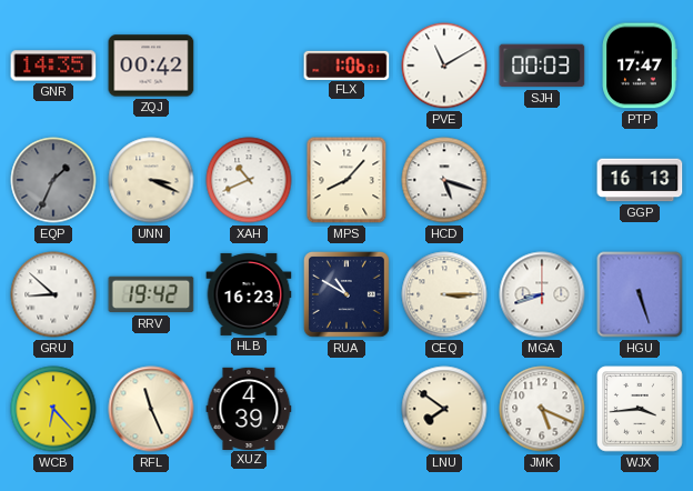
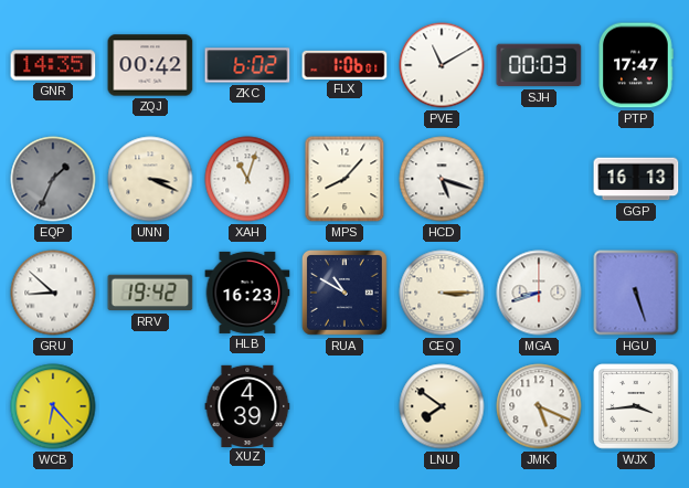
ZKC: none -> 6:02 (247, 65)
XAH: 10:41 -> 11:03 (247, 179)
RFL: 11:26 -> none (151, 409)
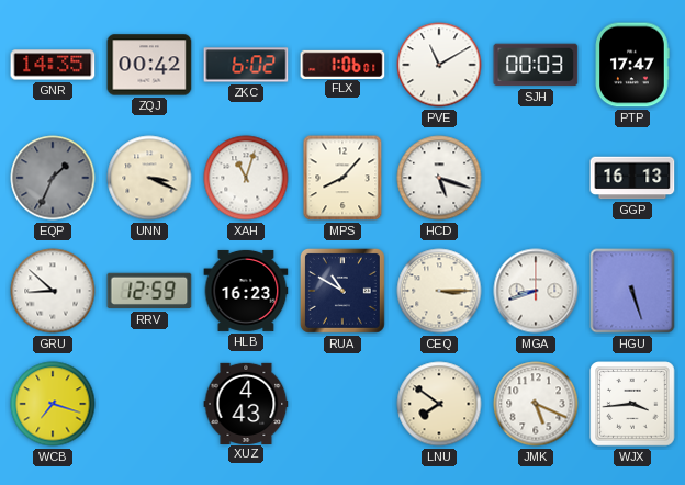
RRV: 19:42 -> 12:59 (149, 291)
WCB: 6:23 -> 7:18 (53, 404)
XUZ: 4:39 -> 4:43 (246, 403)
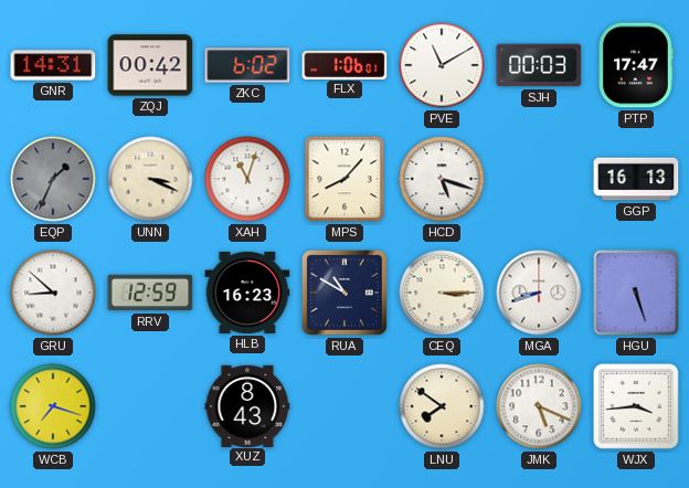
GNR: 14:35 -> 14:31 (53, 65)
XUZ: 4:43 -> 8:43 (247, 405)
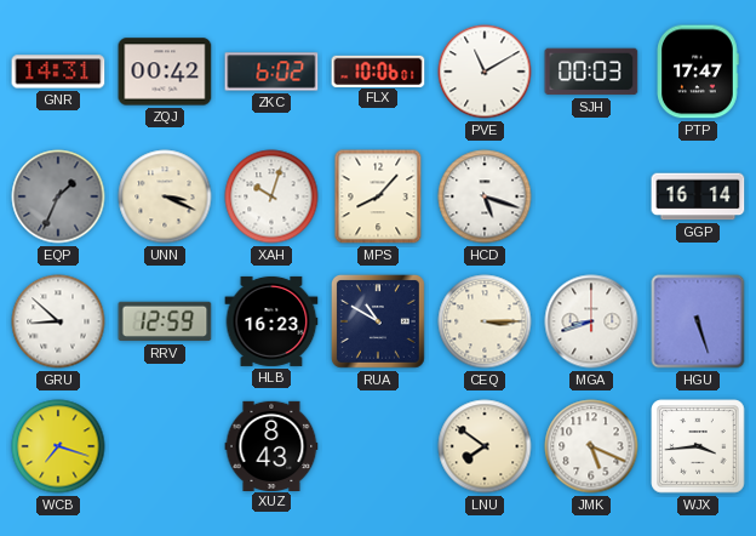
FLX: 1:06 -> 10:06 (378, 70)
XAH: 11:03 -> 10:03 (271, 196)
GGP: 16:13 -> 16:14 (698, 196)
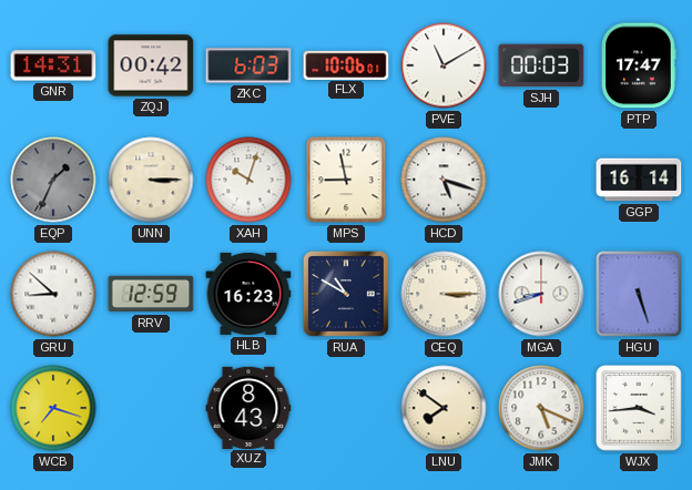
ZKC: 6:02 -> 6:03 (248, 65)
UNN: 3:19 -> 3:15 (151, 180)
MPS: 8:07 -> 8:58 (346, 180)
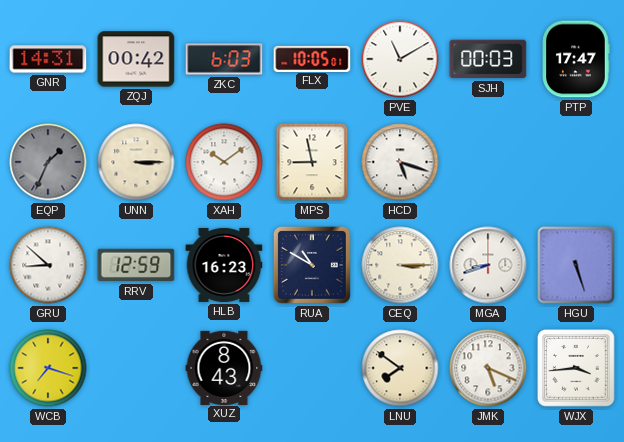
FLX: 10:06 -> 10:05 (312, 58)
XAH: 10:03 -> 10:09 (224, 162)
GGP: 16:14 -> none (639, 180)
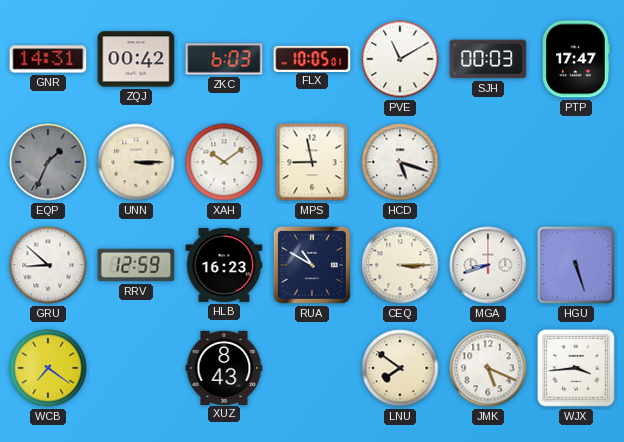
WCB: 7:18 -> 7:21 (48, 368)
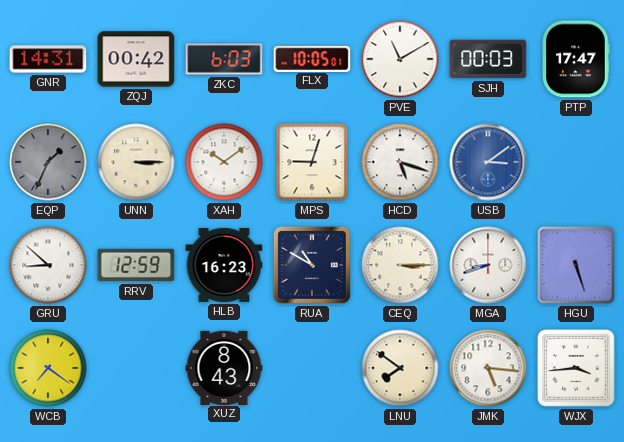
MPS: 8:58 -> 9:03 (312, 162)
USB: none -> 3:09 (488, 162)
JMK: 5:19 -> 5:16 (488, 368)
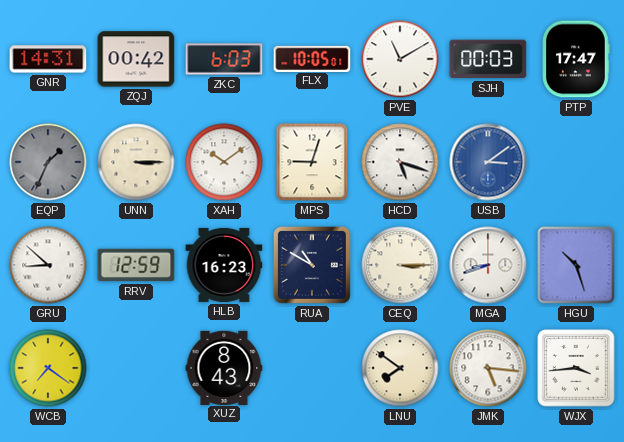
HGU: 5:27 -> 10:27 (576, 265)
